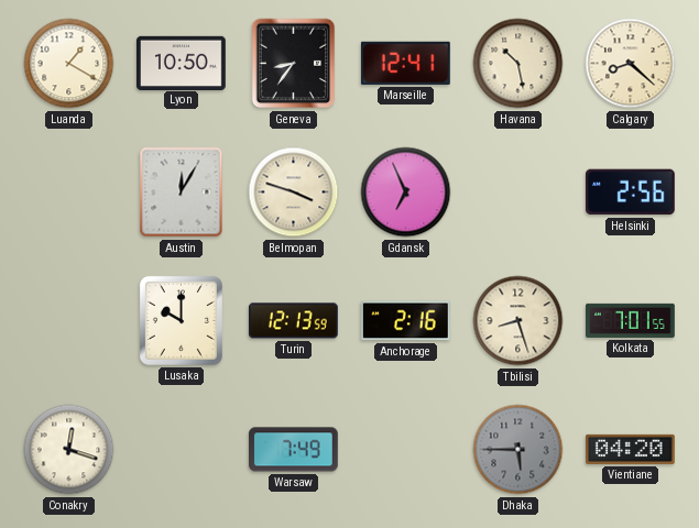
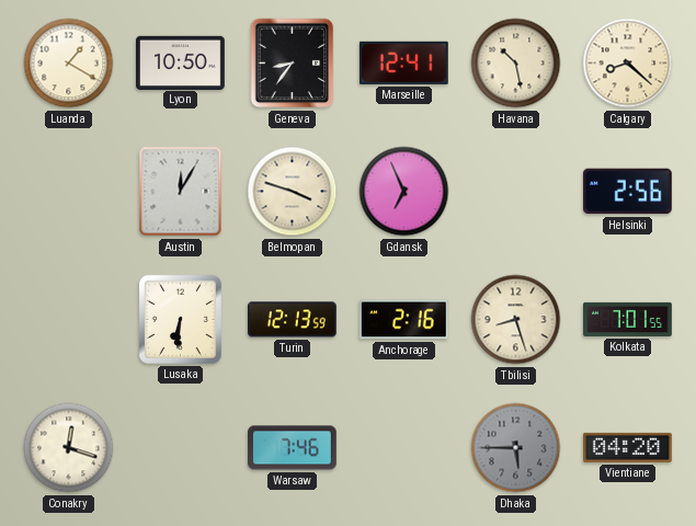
Lusaka: 10:00 -> 6:31 (180, 319)
Warsaw: 7:49 -> 7:46 (293, 448)
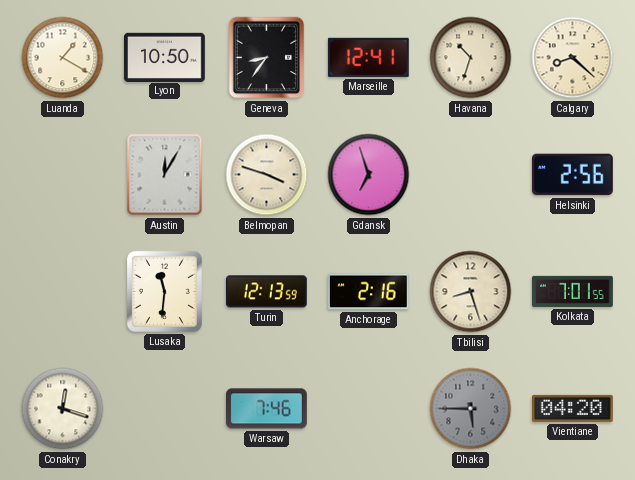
Havana: 10:28 -> 10:33 (471, 58)
Gdansk: 6:56 -> 6:57 (369, 175)
Lusaka: 6:31 -> 11:31 (164, 291)
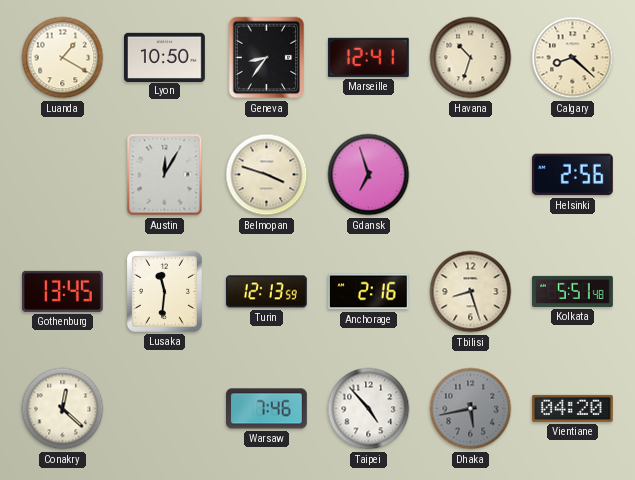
Gothenburg: none -> 13:45 (62, 291)
Kolkata: 7:01 -> 5:51 (573, 291)
Conakry: 12:18 -> 12:22 (63, 409)
Taipei: none -> 4:53 (369, 409)
Dhaka: 5:45 -> 5:43 (471, 409)
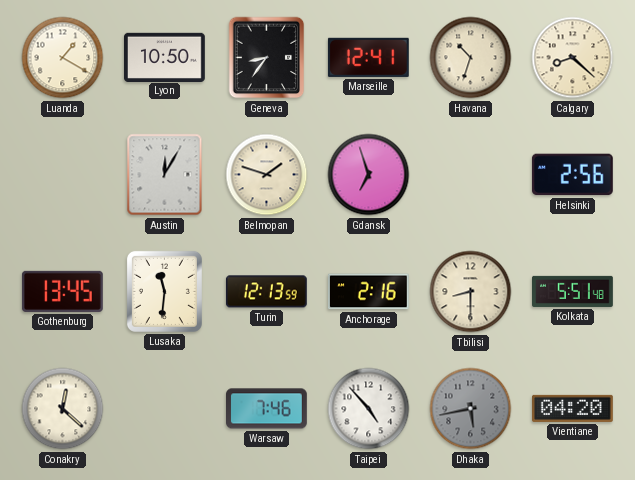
Belmopan: 3:48 -> 1:48 (267, 175)
Tbilisi: 8:27 -> 8:30 (471, 292)
